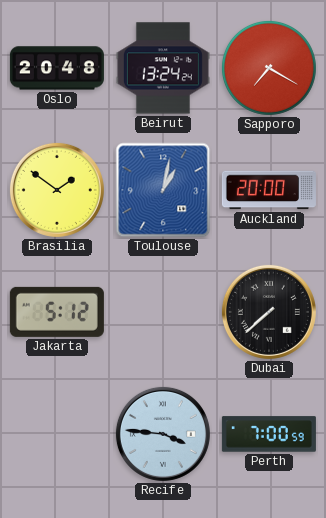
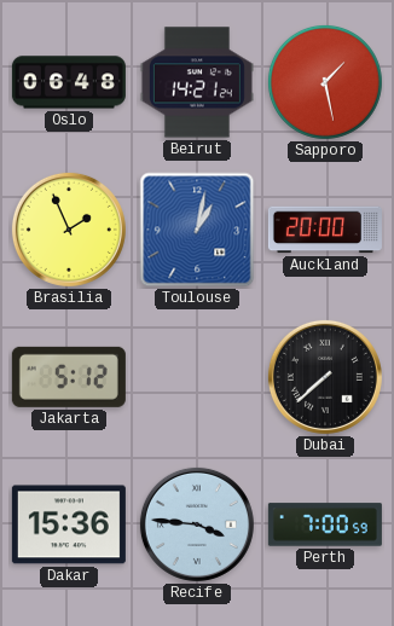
Oslo: 20:48 -> 06:48 (69, 82)
Beirut: 13:24 -> 14:21 (197, 82)
Sapporo: 7:20 -> 1:28 (325, 82)
Brasilia: 1:51 -> 1:56 (69, 230)
Dakar: none -> 15:36 (69, 524)
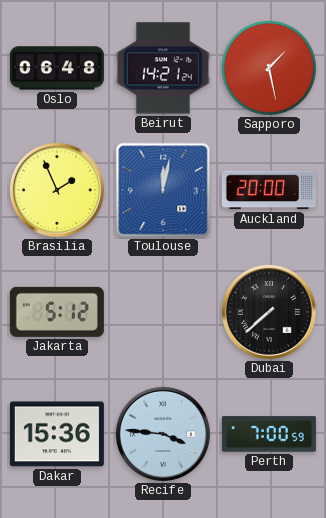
Toulouse: 1:02 -> 12:02 (163, 190)
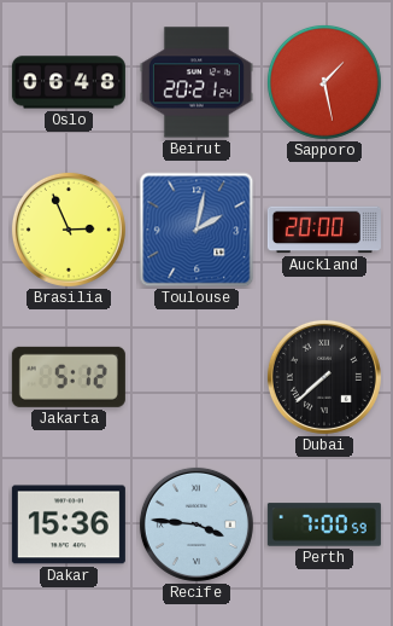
Beirut: 14:21 -> 20:21 (196, 82)
Brasilia: 1:56 -> 2:56 (69, 230)
Toulouse: 12:02 -> 2:02 (196, 230)
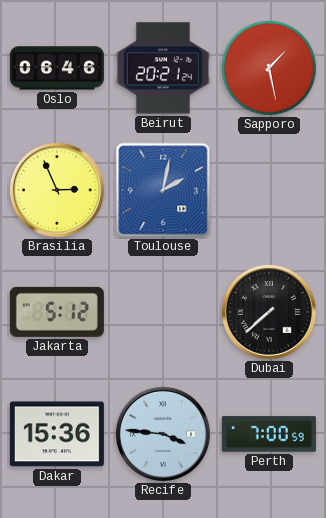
Oslo: 06:48 -> 06:46 (57, 68)
Auckland: 20:00 -> none (324, 230)
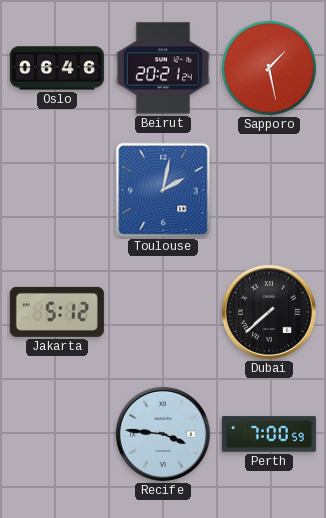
Brasilia: 2:56 -> none (57, 190)
Dakar: 15:36 -> none (57, 434)
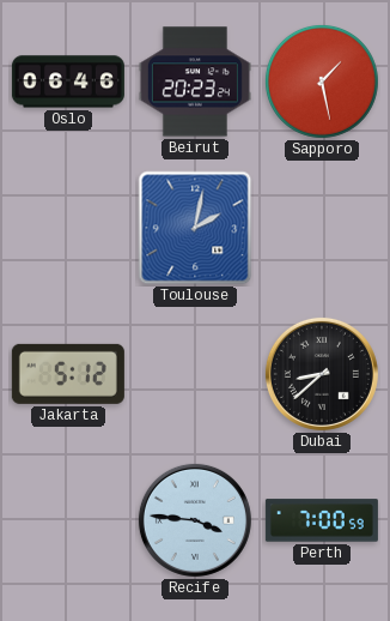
Beirut: 20:21 -> 20:23 (195, 82)
Dubai: 7:38 -> 8:38 (322, 374)
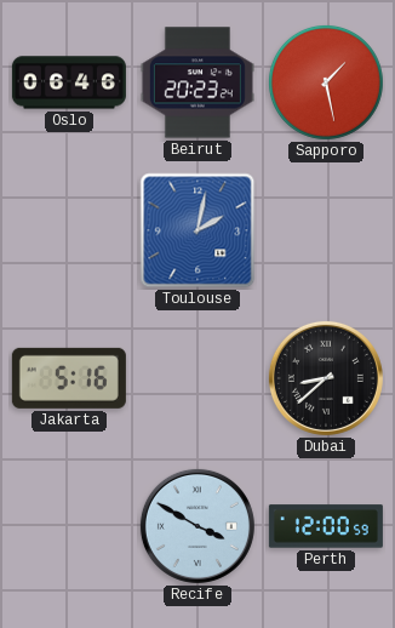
Jakarta: 5:12 -> 5:16 (69, 378)
Recife: 3:46 -> 3:50 (198, 526)
Perth: 7:00 -> 12:00 (326, 526)
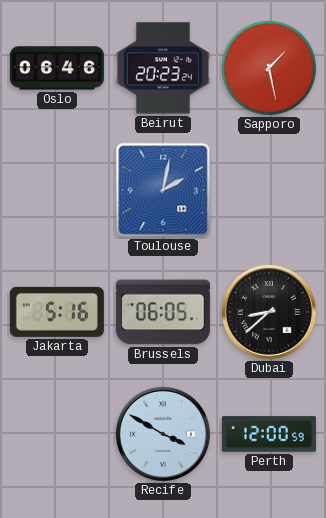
Brussels: none -> 06:05 (163, 312)
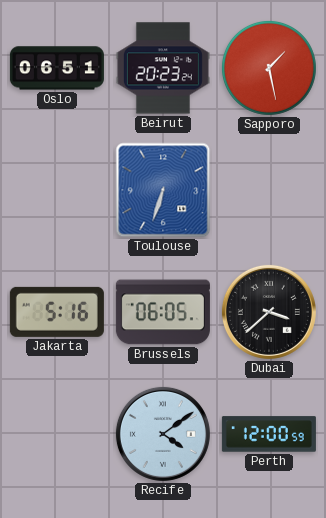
Oslo: 06:46 -> 06:51 (57, 68)
Toulouse: 2:02 -> 6:33 (163, 190)
Dubai: 8:38 -> 3:38 (269, 312)
Recife: 3:50 -> 4:09 (163, 434)
